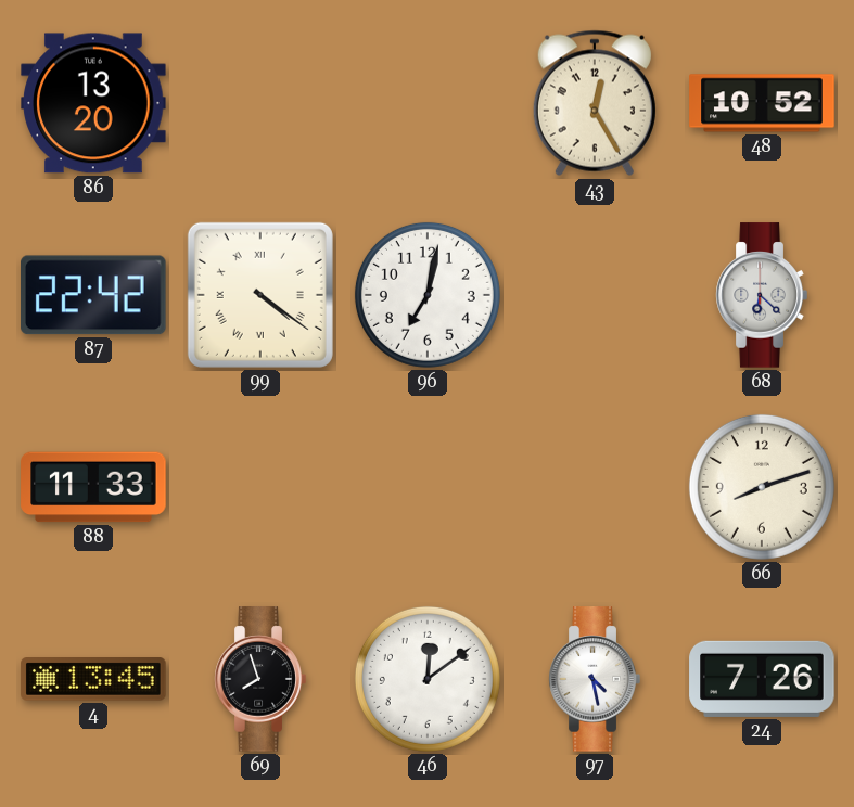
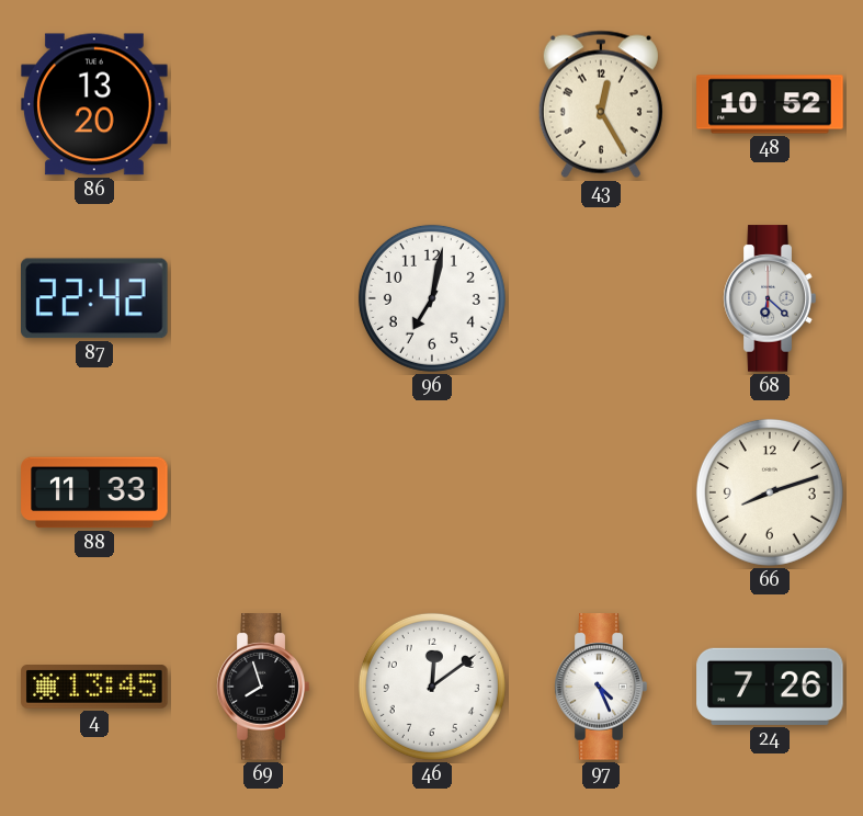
99: 4:21 -> none (260, 295)
97: 4:28 -> 4:26 (601, 687)
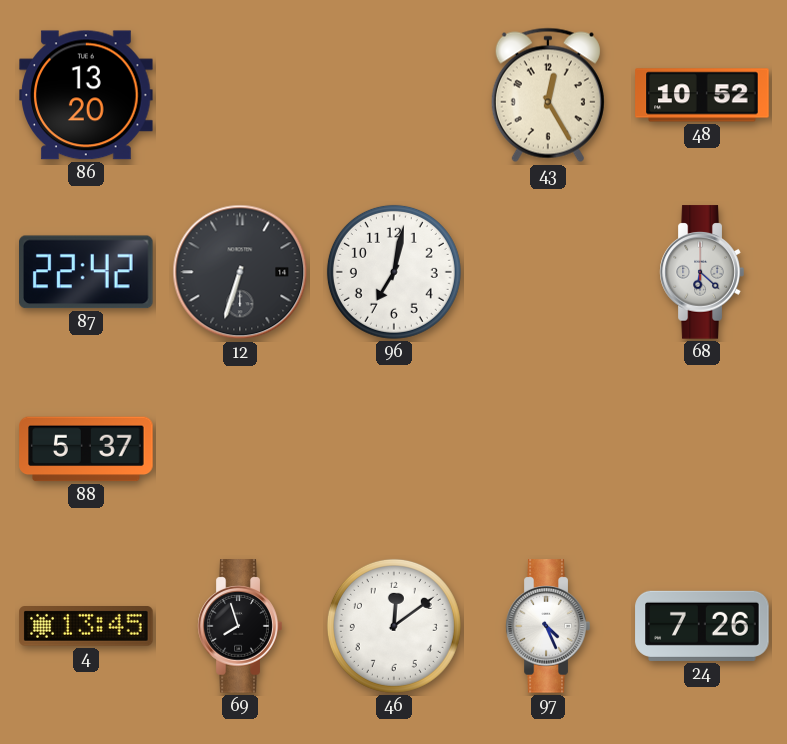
12: none -> 6:33 (240, 272)
88: 11:33 -> 5:37 (86, 449)
66: 8:12 -> none (770, 492)
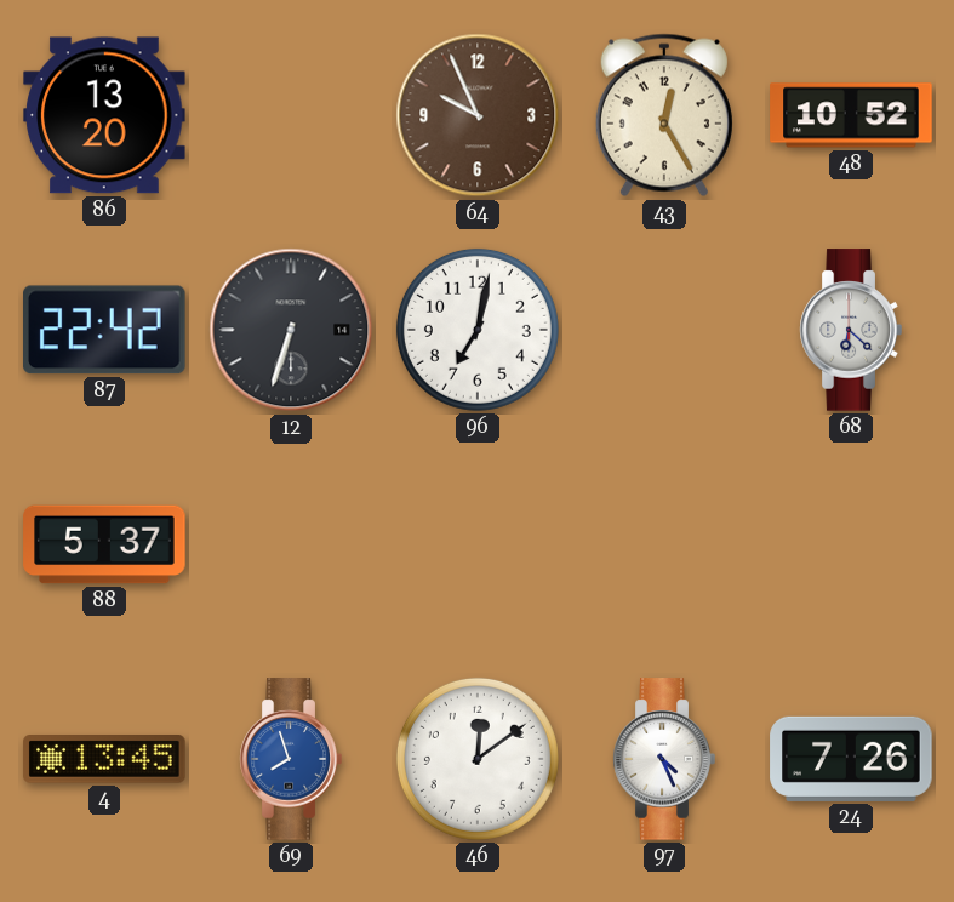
64: none -> 9:56 (478, 115)
69 dial: black -> blue (291, 759)
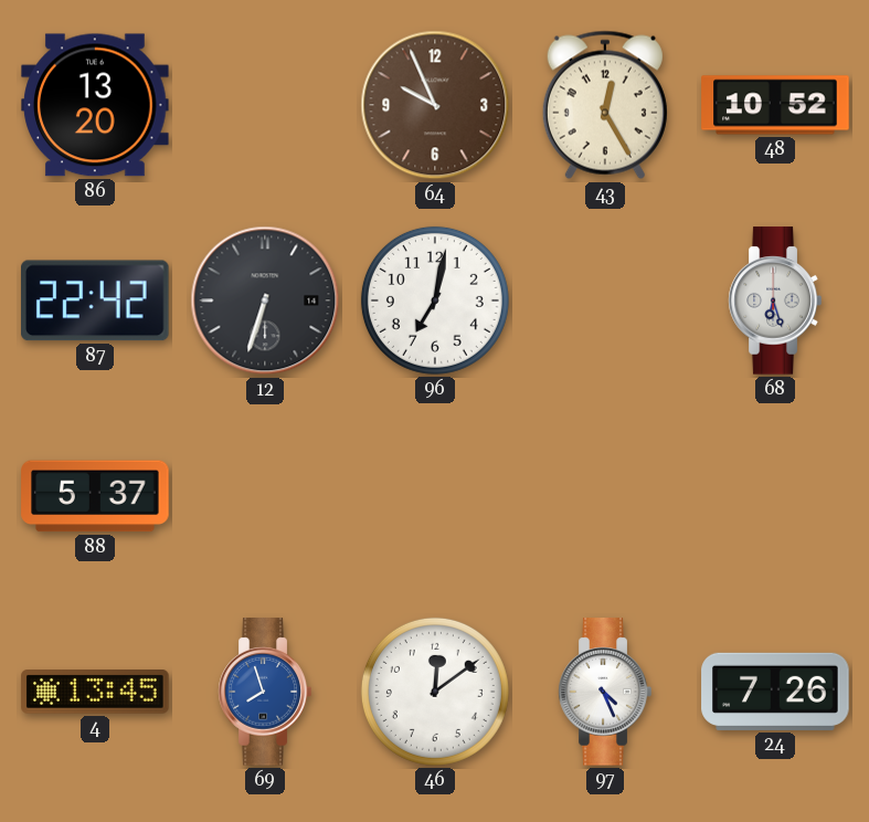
68: 6:22 -> 6:27 (775, 301)
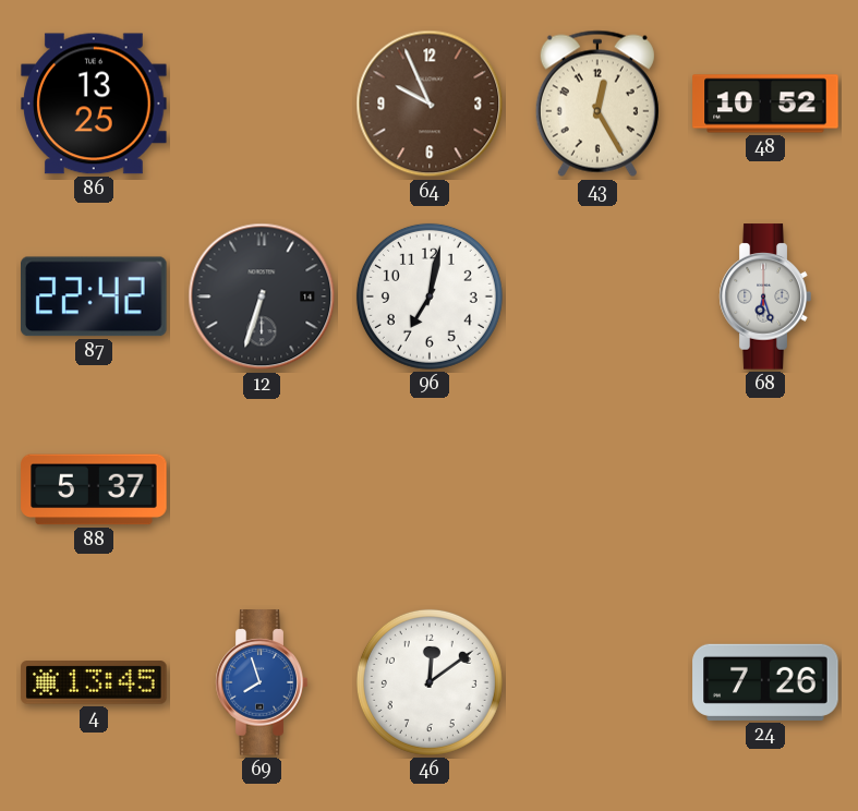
86: 13:20 -> 13:25 (94, 104)
97: 4:26 -> none (605, 692)
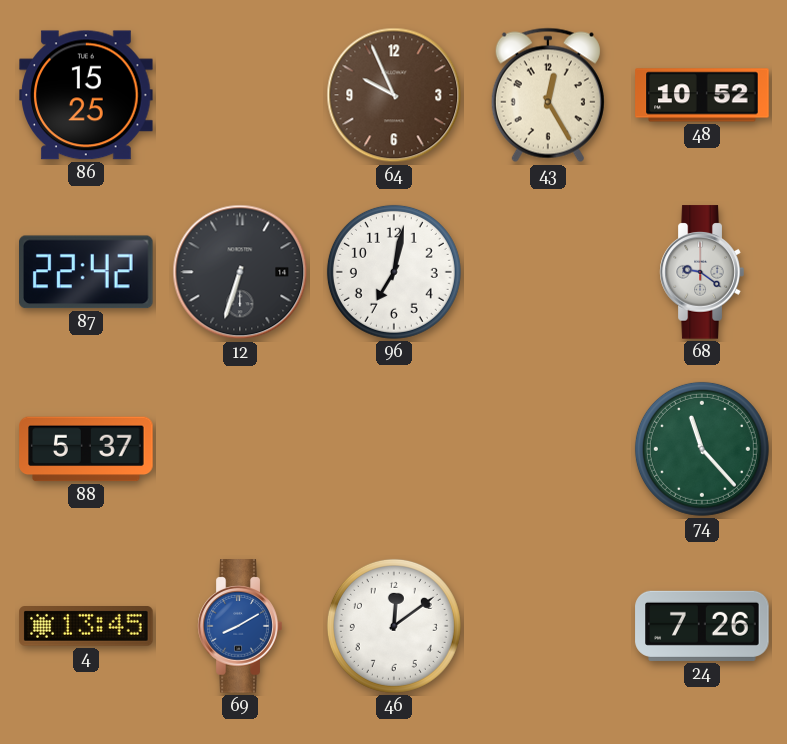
86: 13:25 -> 15:25 (86, 95)
68: 6:27 -> 9:21 (702, 272)
74: none -> 11:23 (702, 449)
69: 7:57 -> 8:10 (240, 626)
